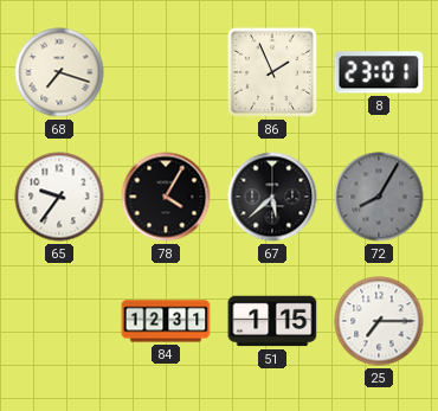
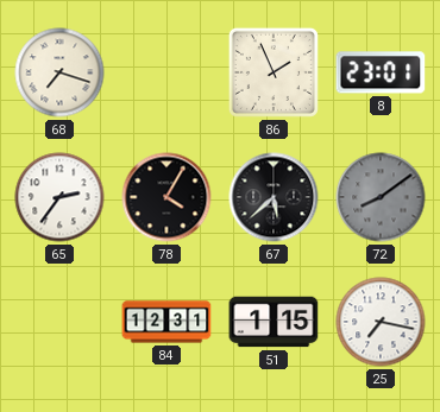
65: 9:36 -> 2:36 (59, 197)
72: 8:05 -> 8:09 (381, 197)
25: 7:15 -> 7:17 (381, 322)
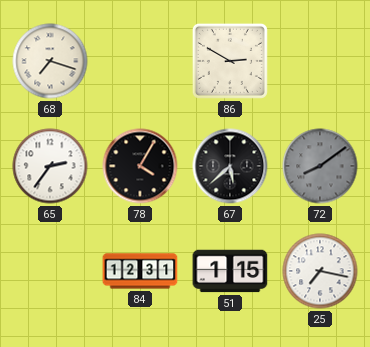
86: 1:56 -> 2:50 (230, 61)
8: 23:01 -> none (381, 72)
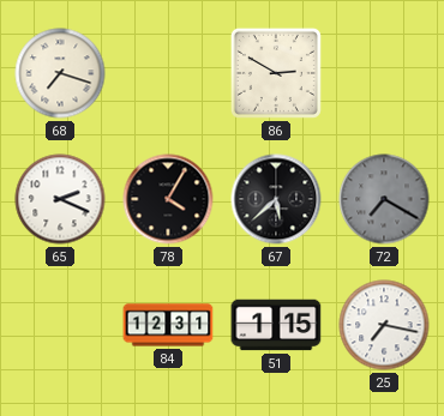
65: 2:36 -> 2:19 (60, 199)
72: 8:09 -> 7:20 (384, 199)
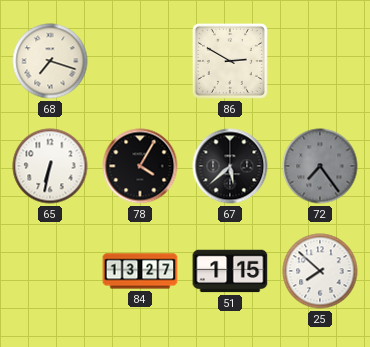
65: 2:19 -> 6:32 (50, 166)
72: 7:20 -> 7:24 (320, 166)
84: 12:31 -> 13:27 (140, 271)
25: 7:17 -> 7:52 (320, 271)
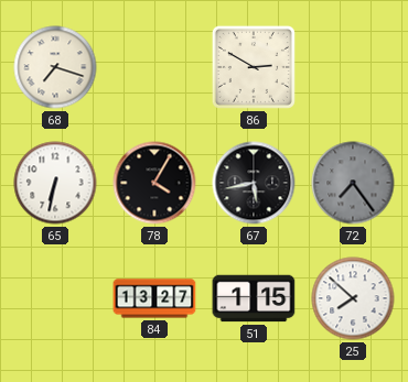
67: 5:38 -> 5:43 (254, 183)
